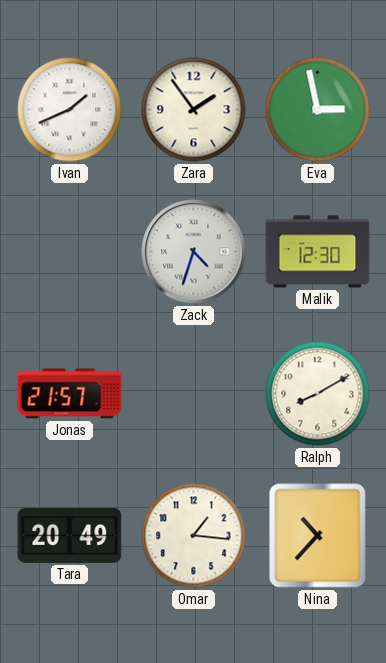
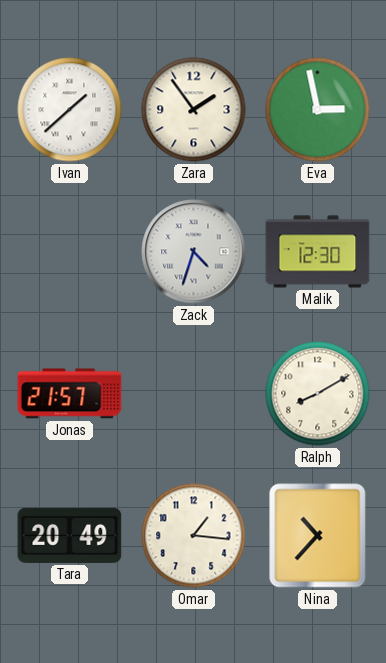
Ivan: 1:41 -> 1:38 (70, 110)
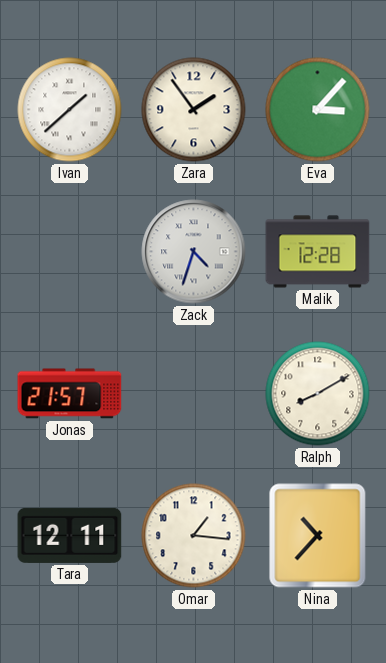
Eva: 2:58 -> 3:07 (318, 110)
Malik: 12:30 -> 12:28 (318, 252)
Tara: 20:49 -> 12:11 (70, 535)
